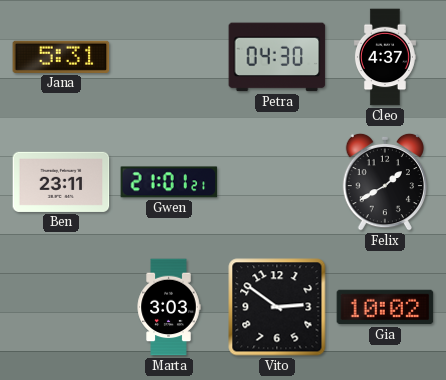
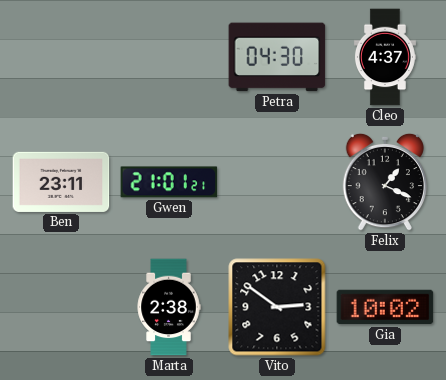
Jana: 5:31 -> none (61, 57)
Felix: 1:40 -> 1:19 (384, 182)
Marta: 3:03 -> 2:38 (169, 307)
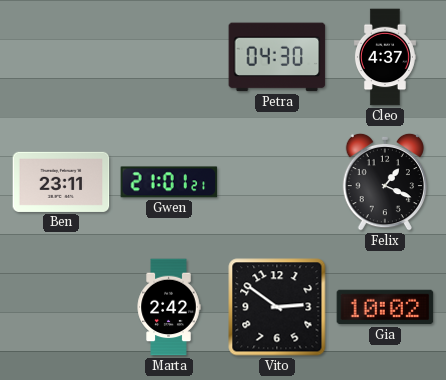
Marta: 2:38 -> 2:42 (169, 307)
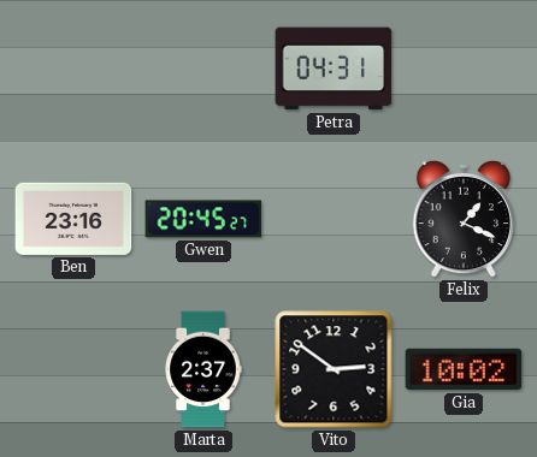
Petra: 04:30 -> 04:31 (334, 69)
Cleo: 4:37 -> none (385, 57)
Ben: 23:11 -> 23:16 (73, 219)
Gwen: 21:01 -> 20:45 (203, 219)
Marta: 2:42 -> 2:37 (203, 369)
